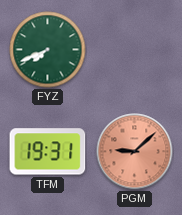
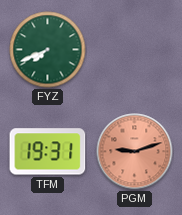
PGM: 9:08 -> 9:12 (135, 152)
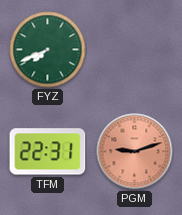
TFM: 19:31 -> 22:31 (48, 152)
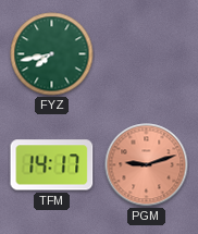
FYZ: 7:41 -> 7:43 (52, 54)
TFM: 22:31 -> 14:17 (52, 165)
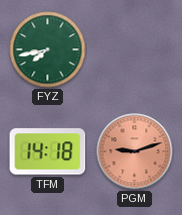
TFM: 14:17 -> 14:18 (48, 152)
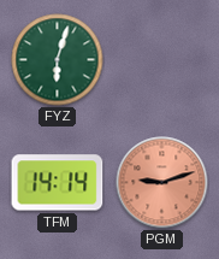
FYZ: 7:43 -> 6:03 (58, 60)
TFM: 14:18 -> 14:14 (58, 183)
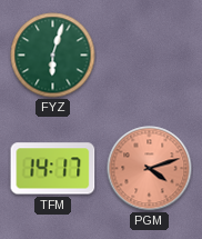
TFM: 14:14 -> 14:17 (53, 169)
PGM: 9:12 -> 4:12 (150, 169)
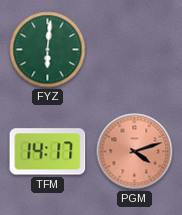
FYZ: 6:03 -> 6:01 (48, 50)
